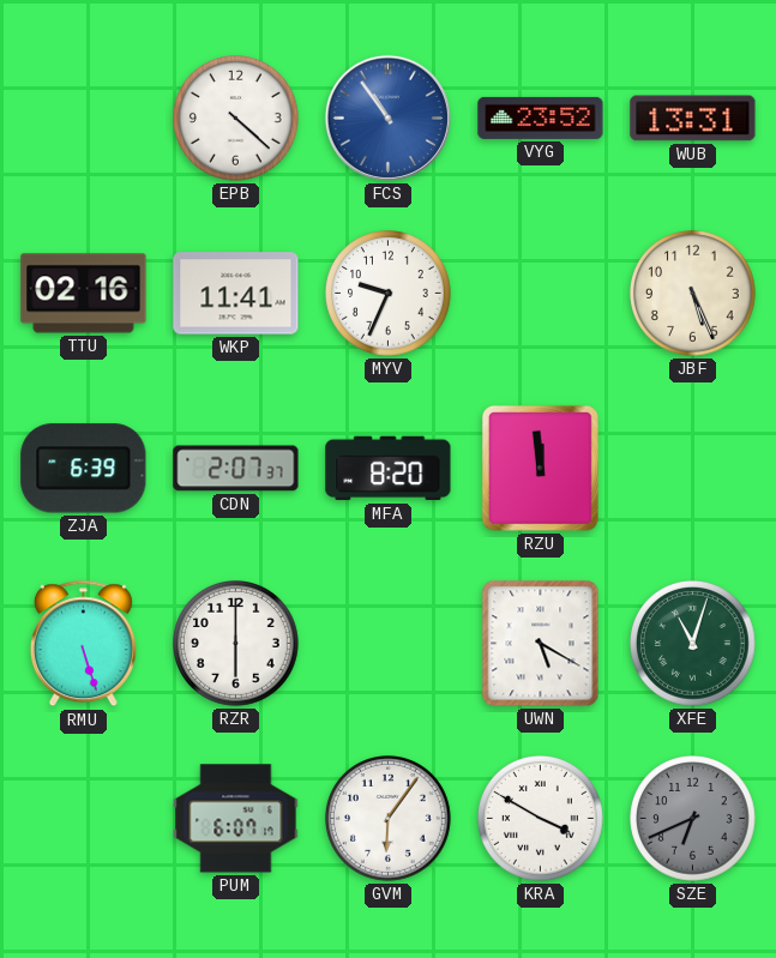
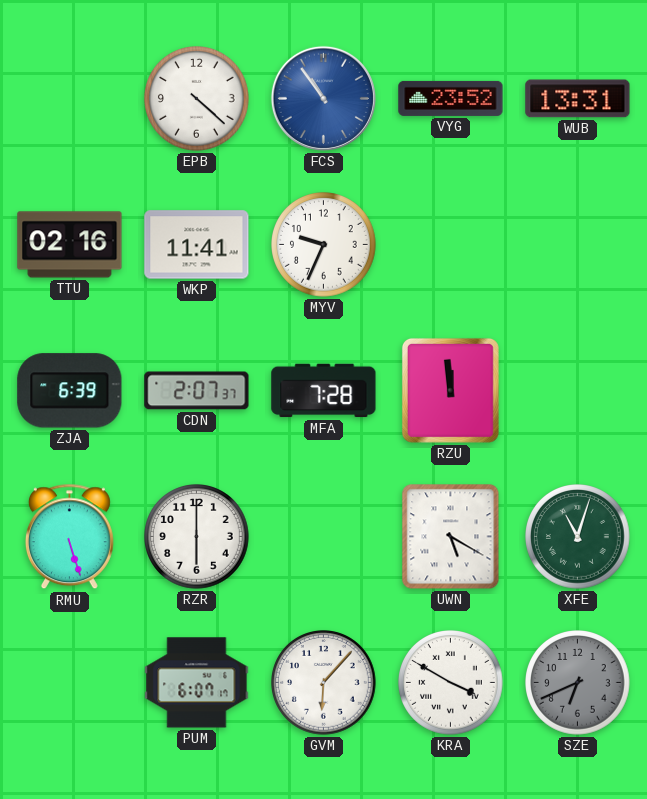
JBF: 5:26 -> none (693, 294)
MFA: 8:20 -> 7:28 (324, 391)
GVM: 6:06 -> 6:07 (324, 683)
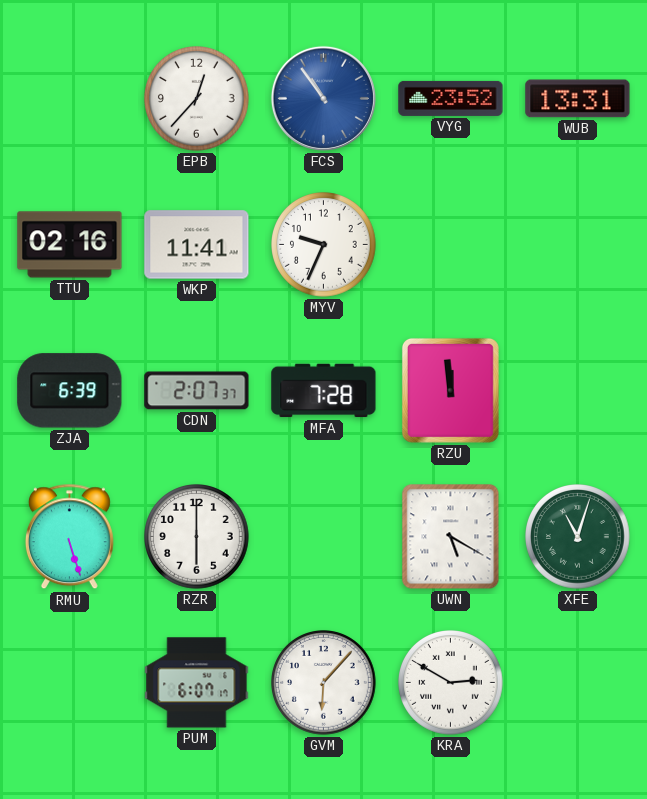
EPB: 4:22 -> 12:37 (197, 99)
KRA: 3:50 -> 2:50 (451, 683)
SZE: 6:41 -> none (578, 683)
